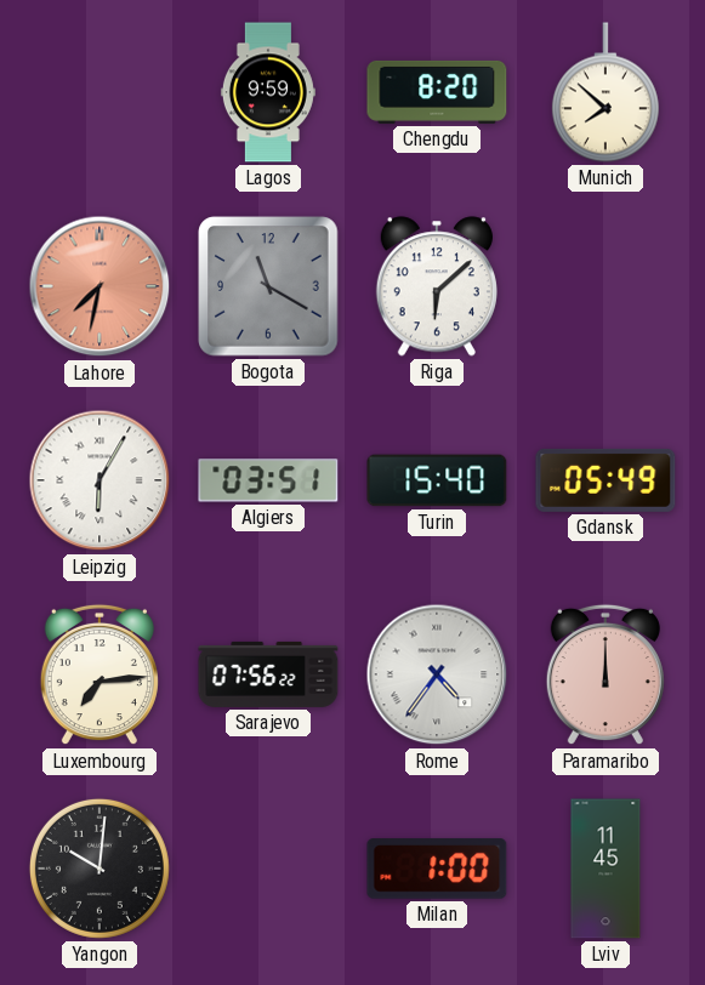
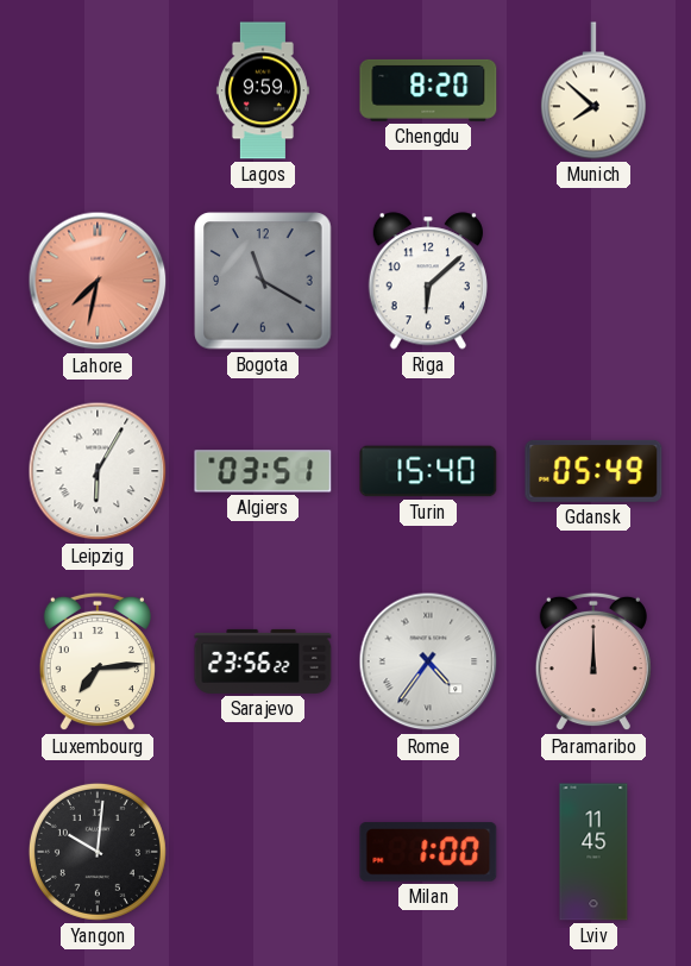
Sarajevo: 07:56 -> 23:56 (263, 661)
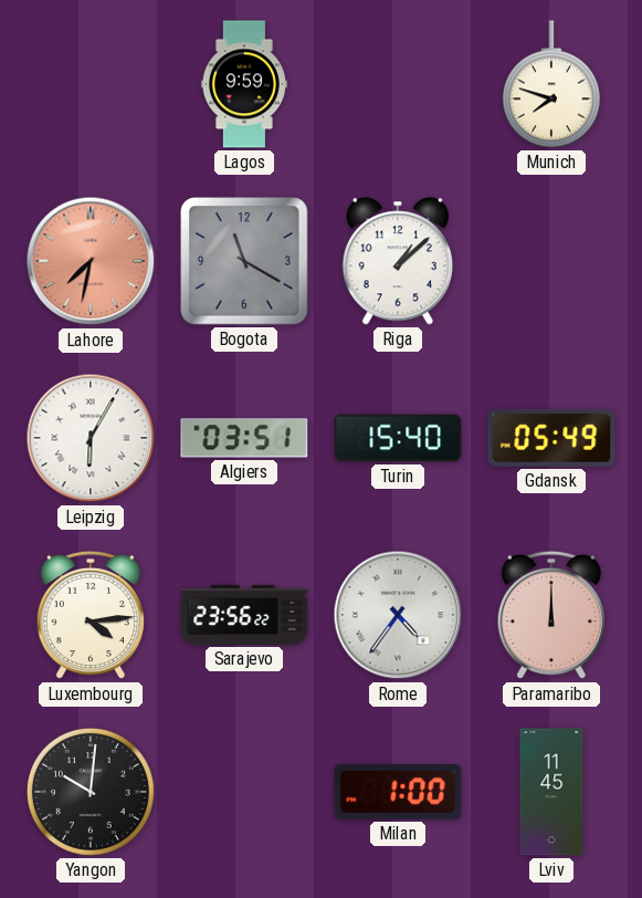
Chengdu: 8:20 -> none (428, 90)
Munich: 7:52 -> 7:48 (551, 84)
Riga: 6:08 -> 1:08 (398, 261)
Luxembourg: 7:14 -> 4:14 (91, 615)
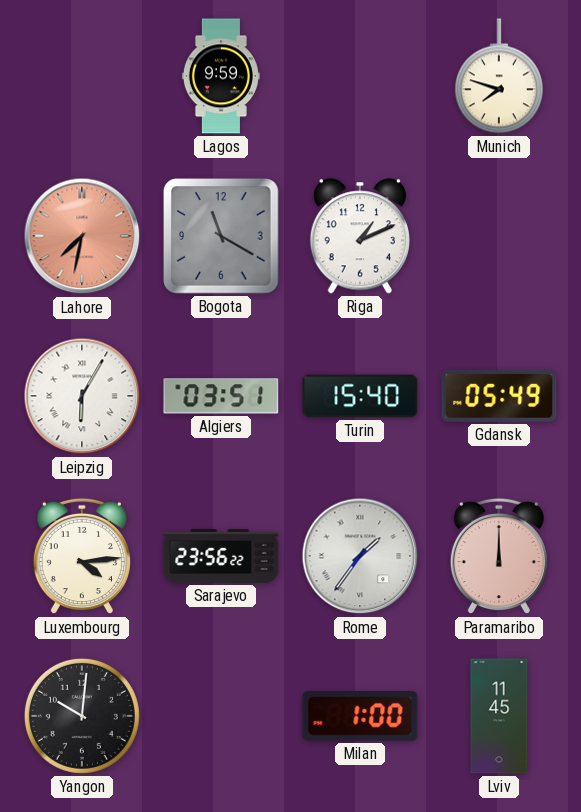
Riga: 1:08 -> 1:11 (360, 236)
Rome: 4:36 -> 1:36 (360, 556)
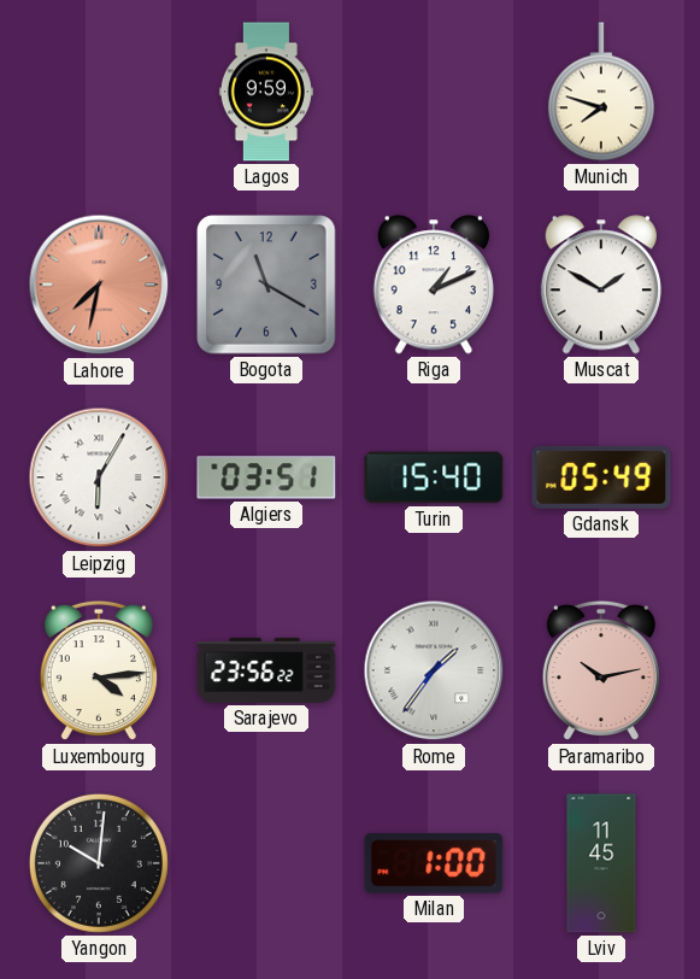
Muscat: none -> 1:50 (601, 285)
Paramaribo: 12:00 -> 10:13 (601, 670)
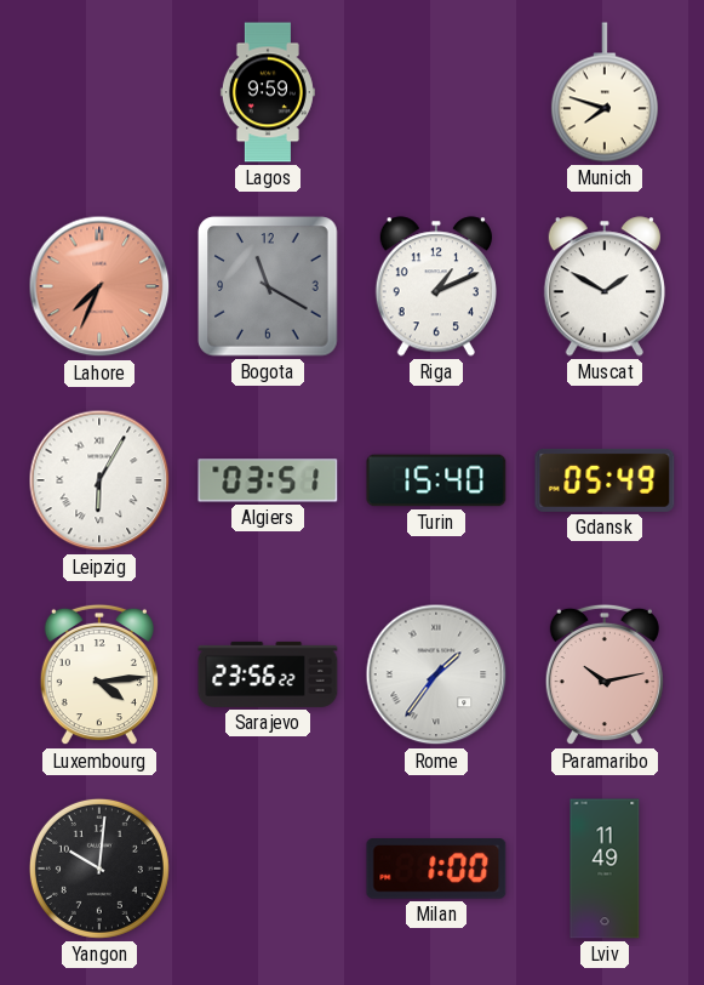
Lahore: 7:32 -> 7:34 (99, 286)
Lviv: 11:45 -> 11:49 (605, 869)
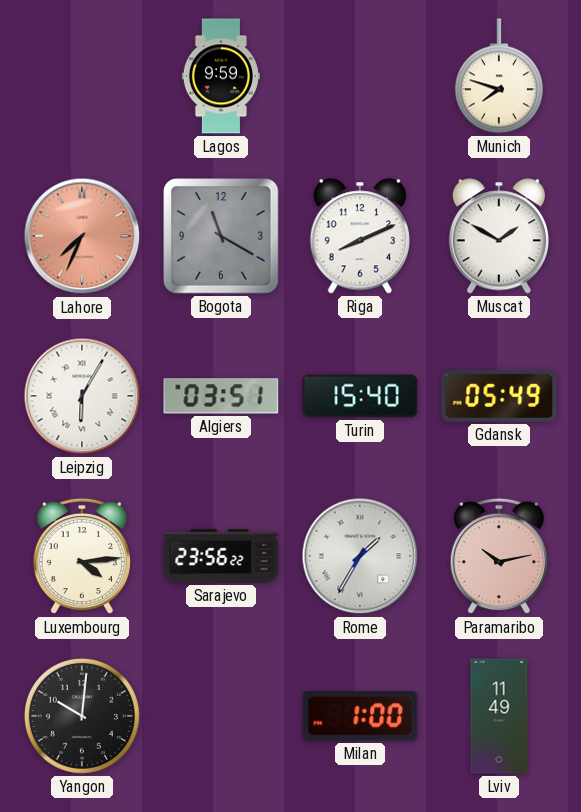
Riga: 1:11 -> 8:11 (360, 236)
Rome: 1:36 -> 1:35 (360, 556)
